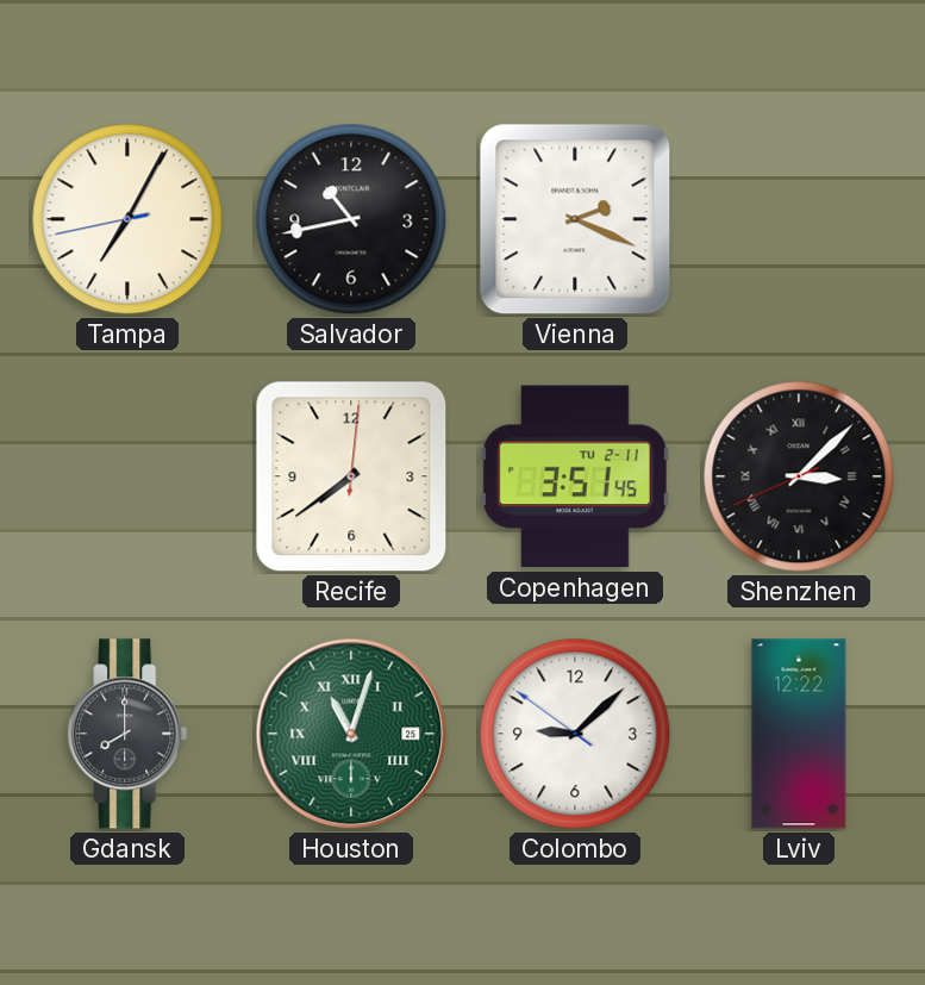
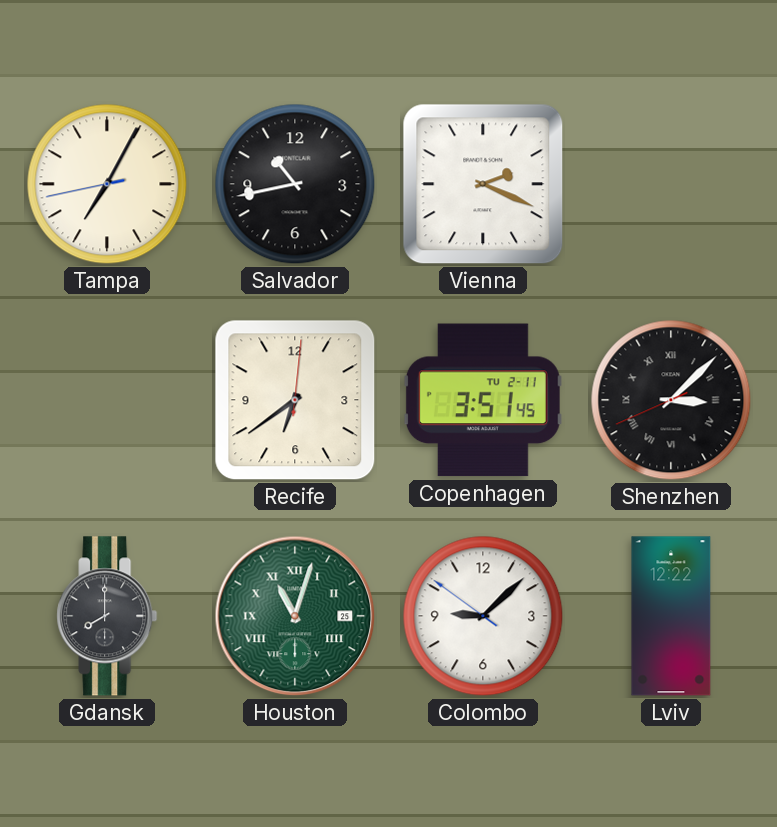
Recife: 7:39 -> 6:39 (295, 400)
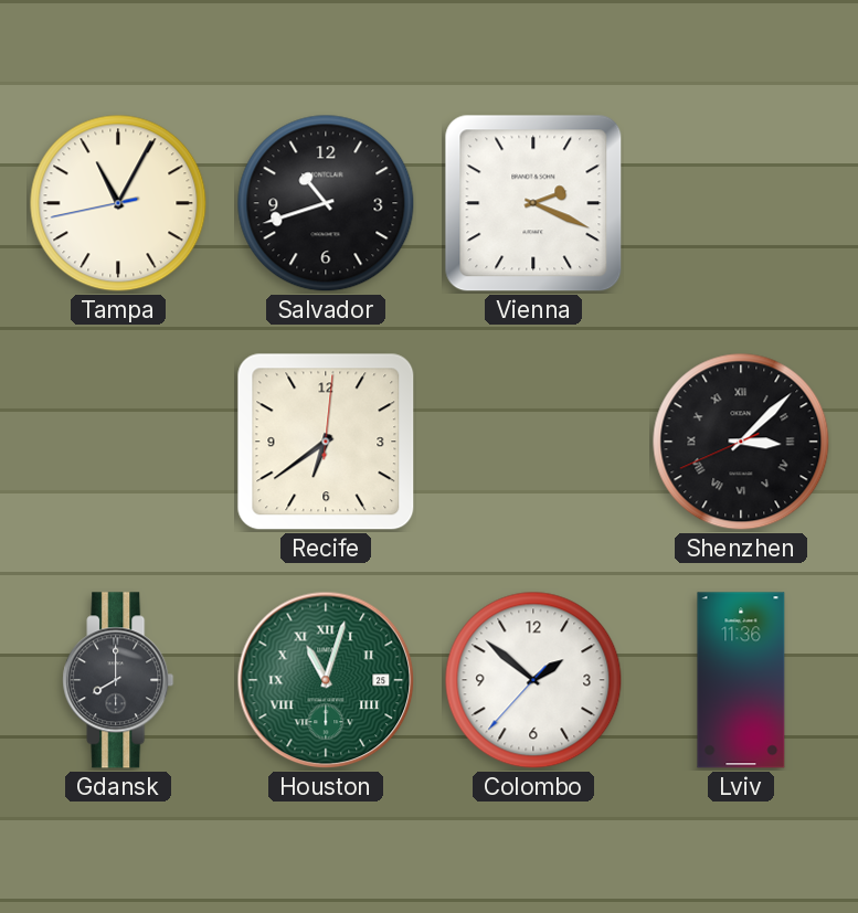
Tampa: 7:04 -> 11:04 (118, 203)
Salvador: 10:43 -> 10:42 (326, 203)
Copenhagen: 3:51 -> none (483, 400)
Colombo: 9:07 -> 1:51 (533, 680)
Lviv: 12:22 -> 11:36 (741, 680)
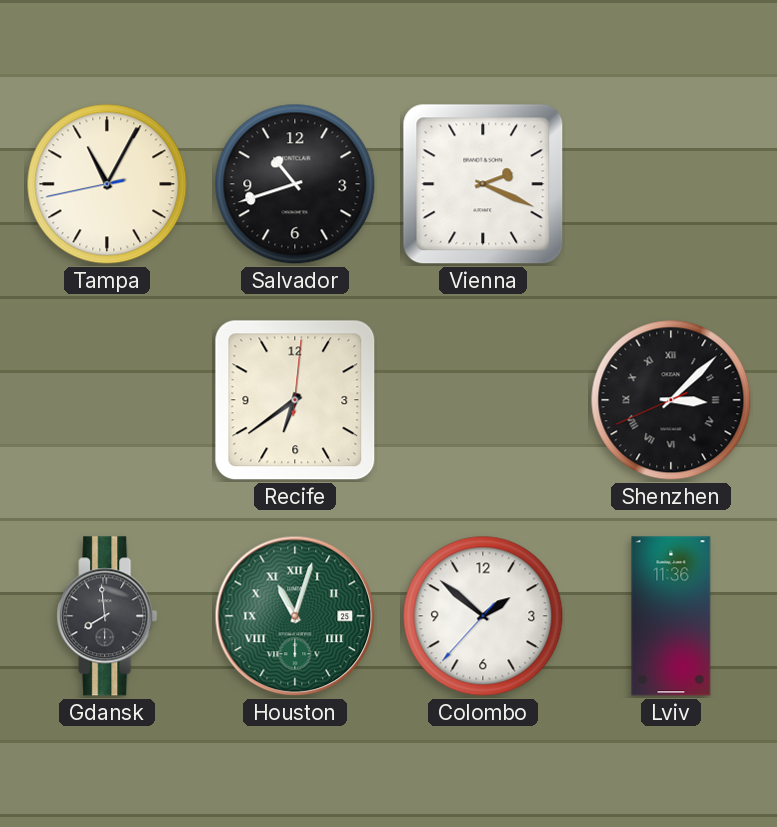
Gdansk: 8:00 -> 7:59 (107, 616)
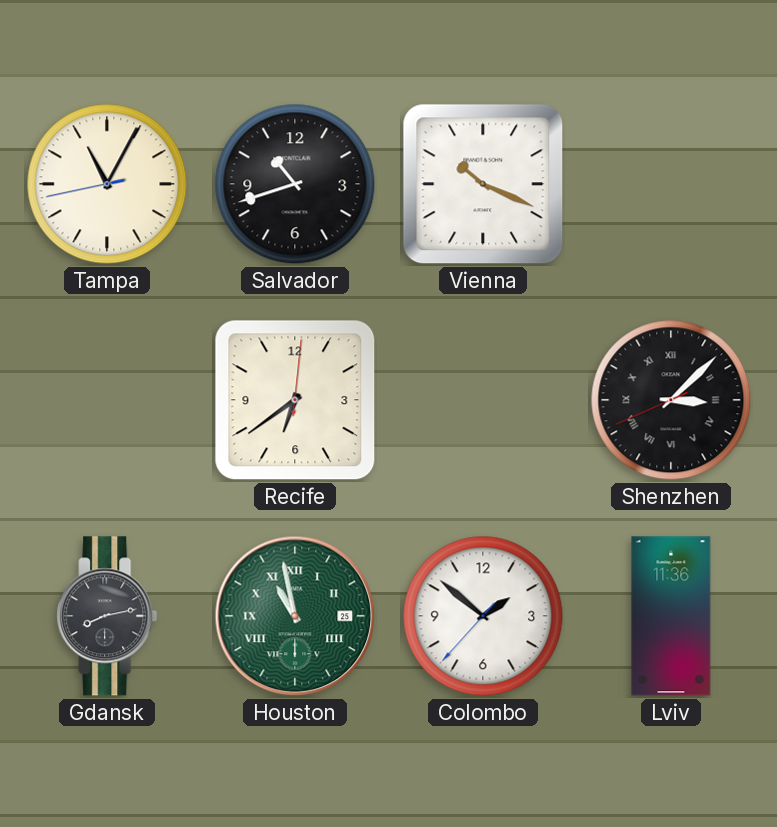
Vienna: 2:19 -> 10:19 (483, 184)
Gdansk: 7:59 -> 8:13 (107, 616)
Houston: 11:03 -> 10:58 (295, 616)
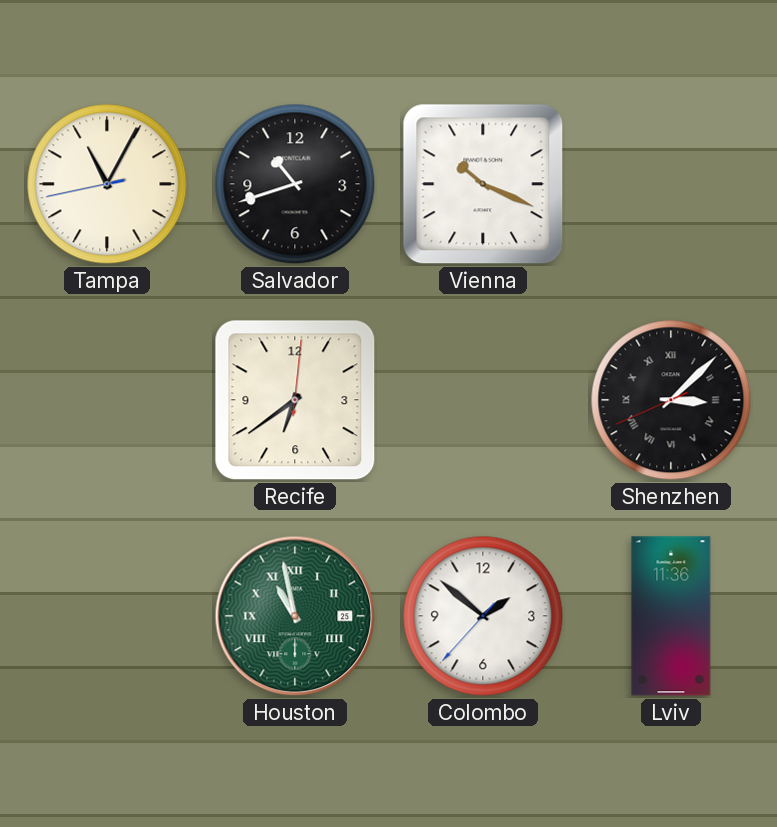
Gdansk: 8:13 -> none (107, 616)
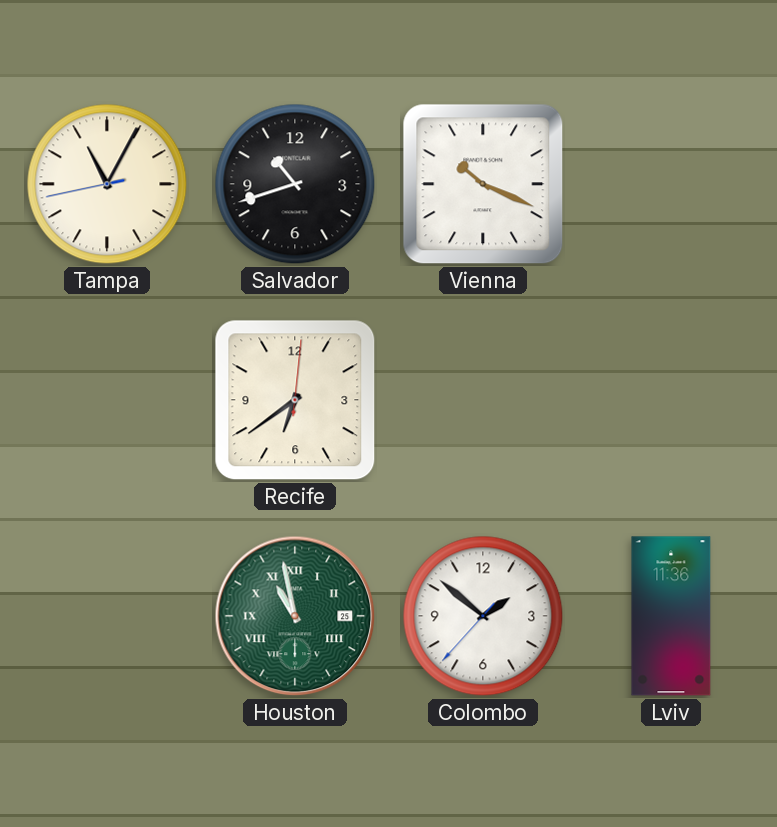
Shenzhen: 3:07 -> none (671, 400)
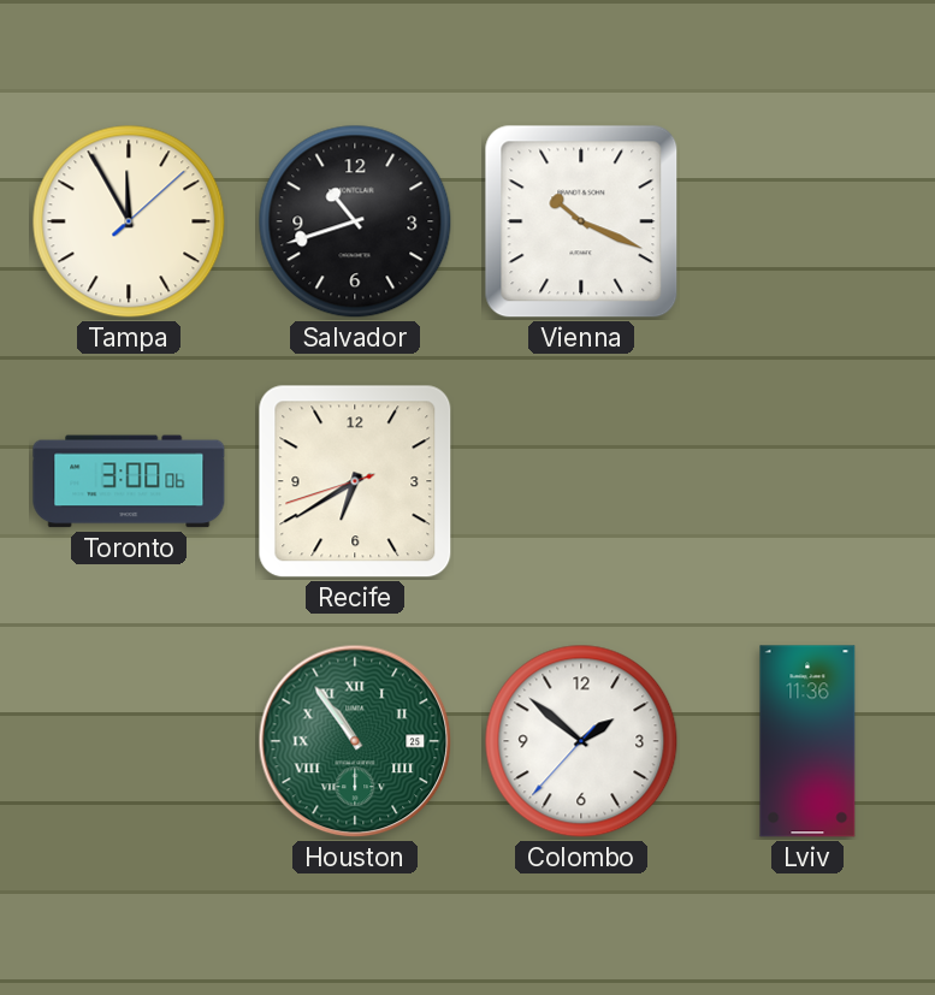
Tampa: 11:04 -> 11:55 (129, 221)
Toronto: none -> 3:00 (129, 481)
Recife: 6:39:01 -> 6:39:42 (355, 481)
Houston: 10:58 -> 10:54 (355, 741)
